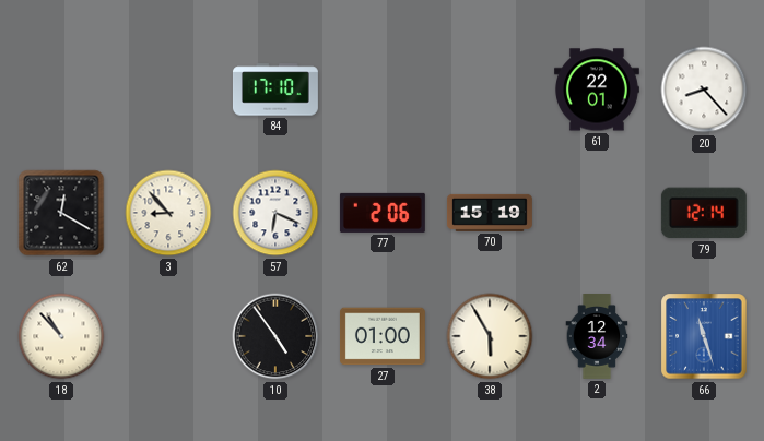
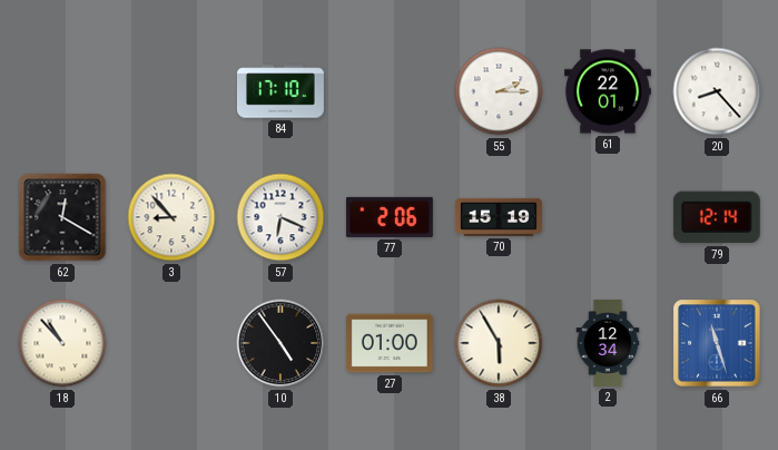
55: none -> 2:15 (499, 91)
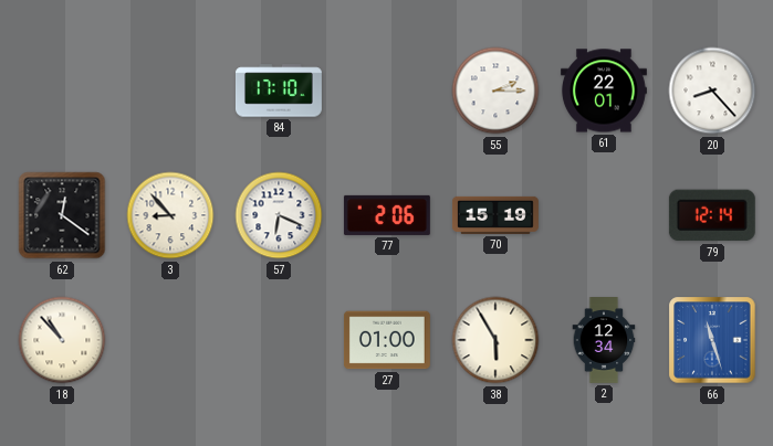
62: 12:20 -> 12:21 (62, 215)
10: 4:54 -> none (280, 343)
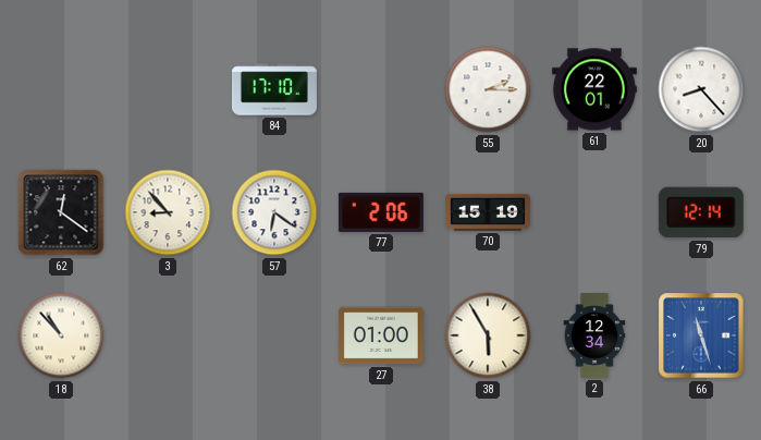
57: 6:19 -> 6:21 (274, 212)
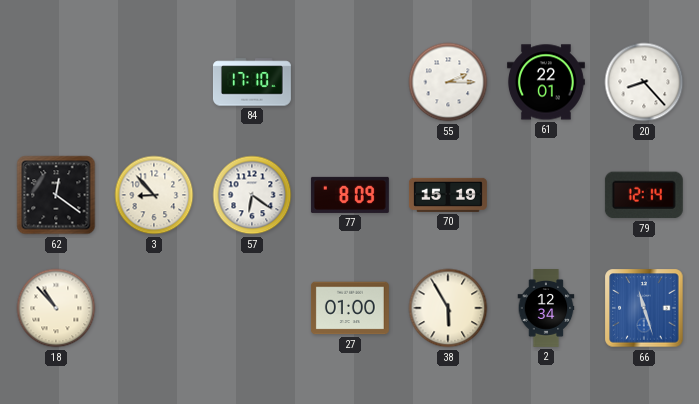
77: 2:06 -> 8:09 (350, 195)
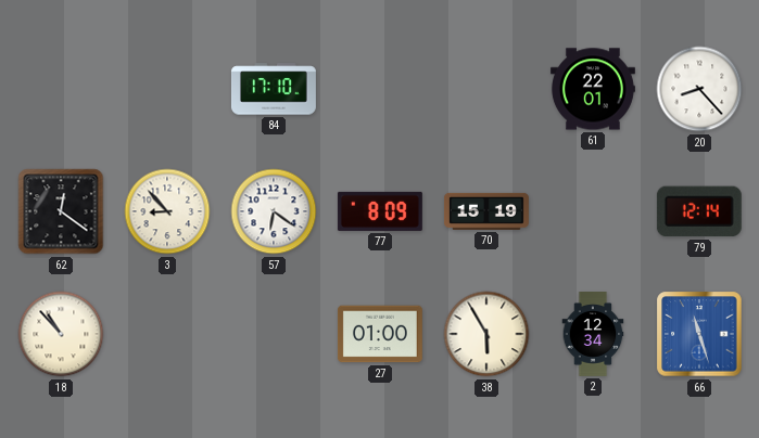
55: 2:15 -> none (448, 82)
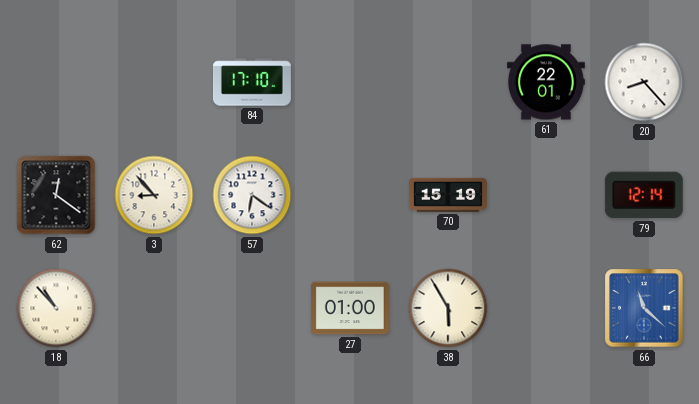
77: 8:09 -> none (380, 211)
2: 12:34 -> none (593, 335)
66: 11:27 -> 11:22 (644, 308)
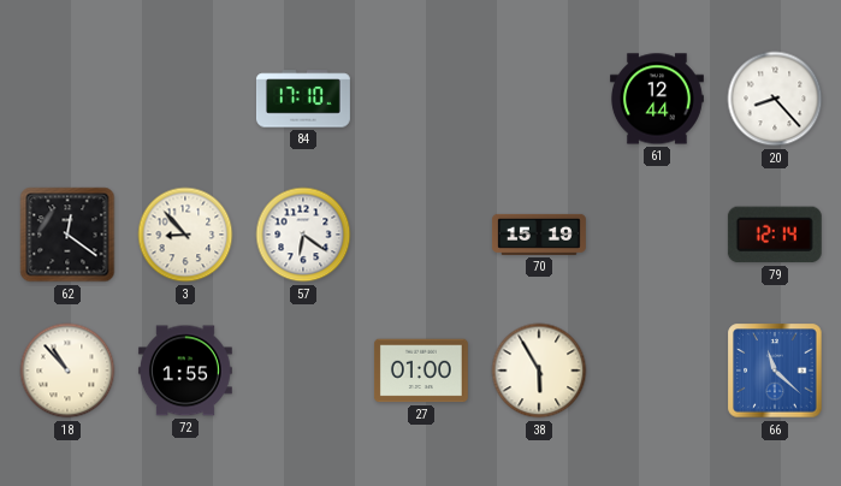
61: 22:01 -> 12:44 (657, 99)
72: none -> 1:55 (185, 371)
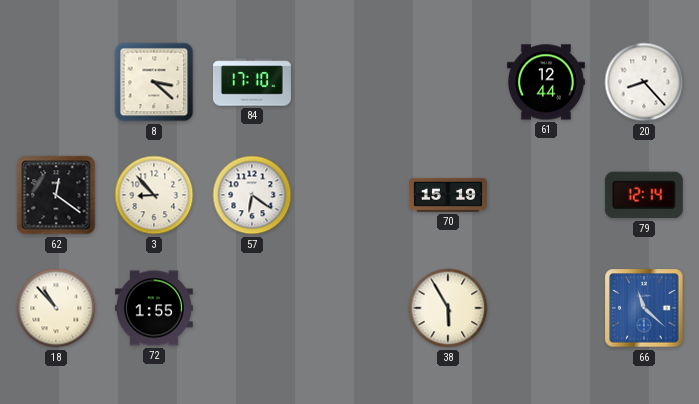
8: none -> 3:22 (154, 82)
27: 01:00 -> none (421, 371)
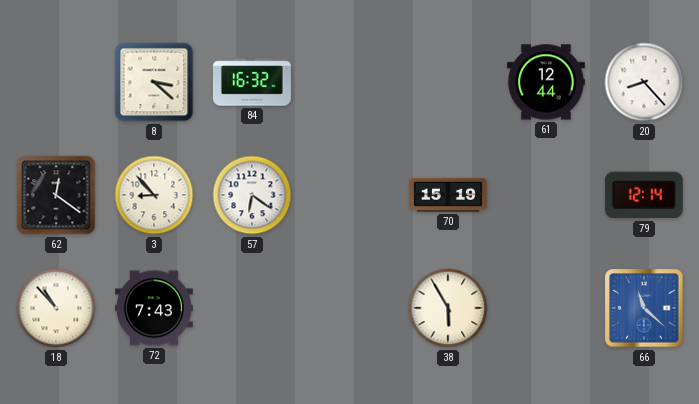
84: 17:10 -> 16:32 (252, 82)
72: 1:55 -> 7:43 (154, 308)
